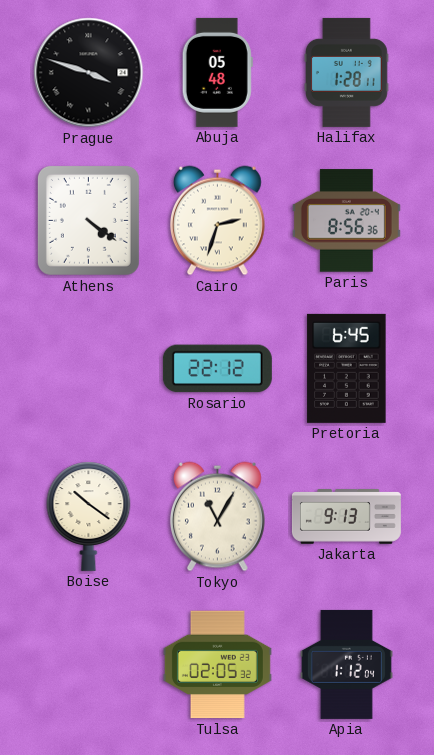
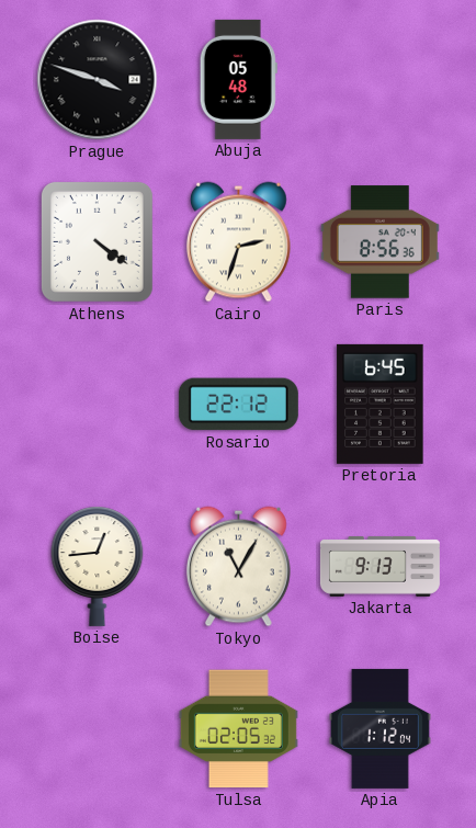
Halifax: 1:28 -> none (347, 72)
Boise: 10:21 -> 12:44 (98, 566)
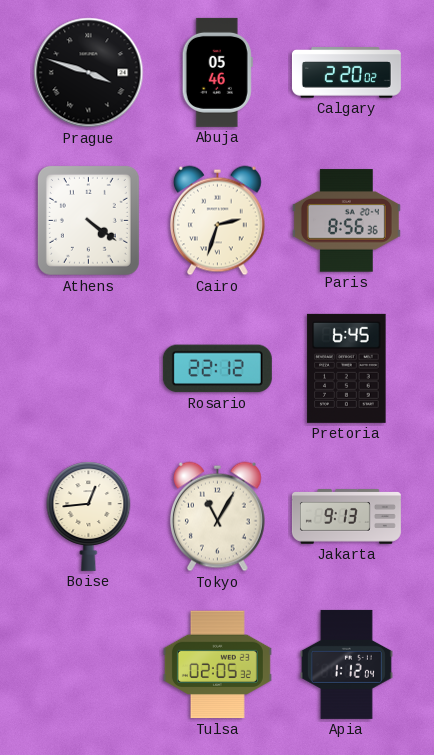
Abuja: 05:48 -> 05:46 (217, 72)
Calgary: none -> 2:20 (346, 73)
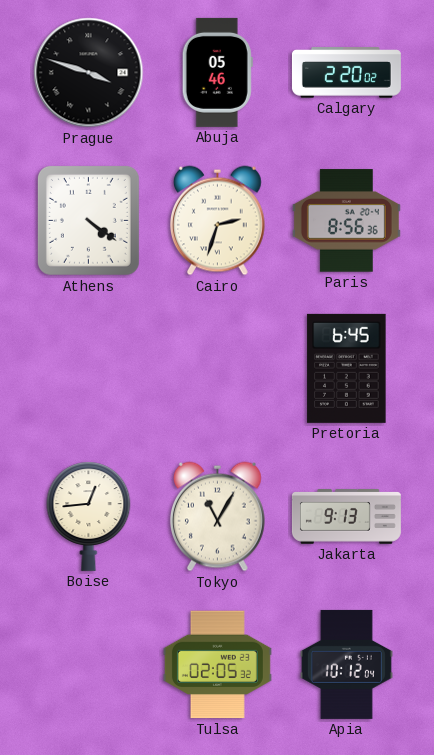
Rosario: 22:12 -> none (217, 369)
Apia: 1:12 -> 10:12 (346, 664)
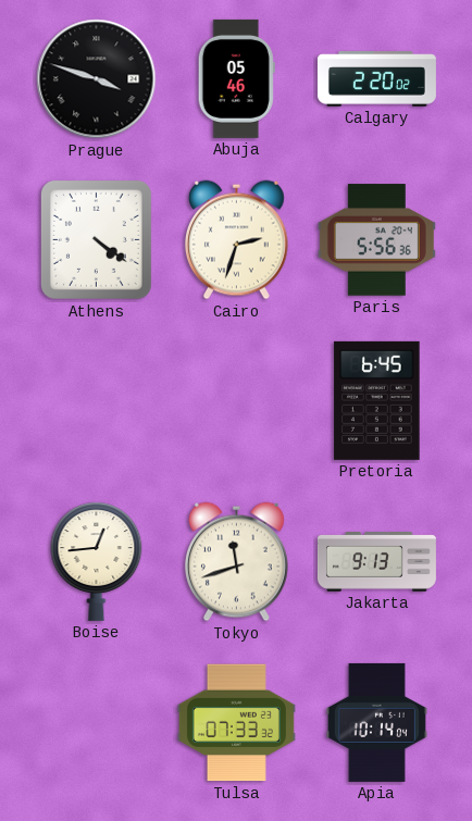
Paris: 8:56 -> 5:56 (376, 240)
Tokyo: 11:05 -> 11:42 (236, 562)
Tulsa: 02:05 -> 07:33 (236, 723)
Apia: 10:12 -> 10:14 (376, 722)
